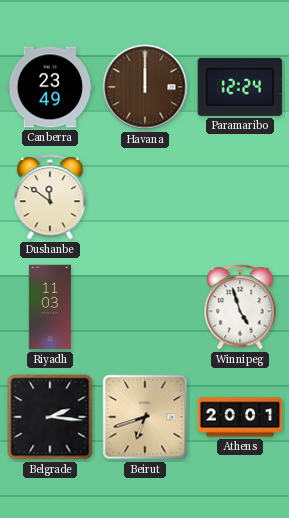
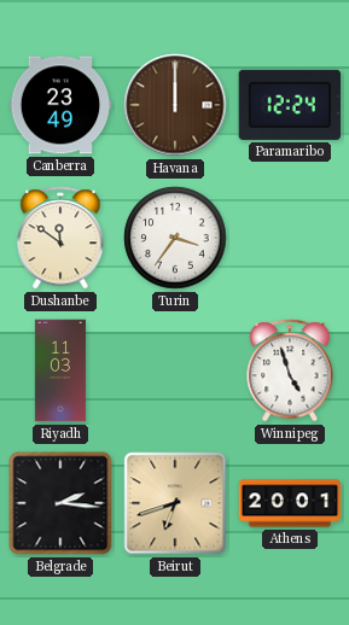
Turin: none -> 3:36 (175, 238)
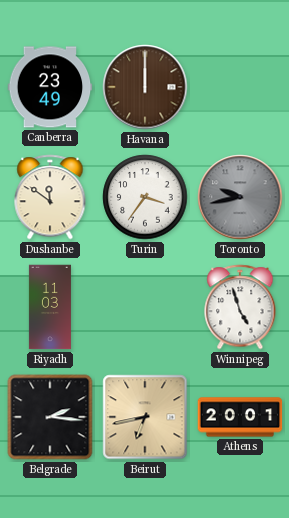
Paramaribo: 12:24 -> none (290, 105)
Toronto: none -> 9:43 (240, 197)
Beirut: 6:42 -> 6:43 (145, 417)
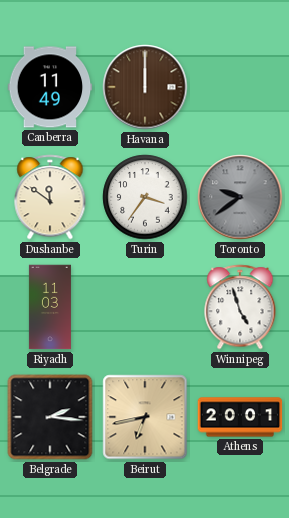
Canberra: 23:49 -> 11:49 (50, 87)
Toronto: 9:43 -> 9:39 (240, 197)
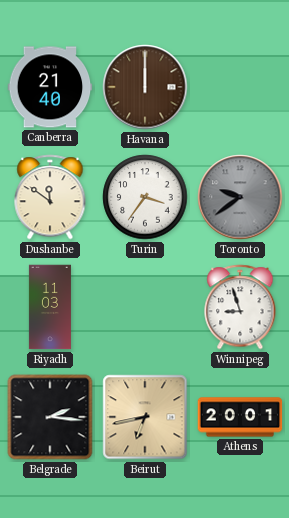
Canberra: 11:49 -> 21:40 (50, 87)
Winnipeg: 4:57 -> 8:57 (240, 307)
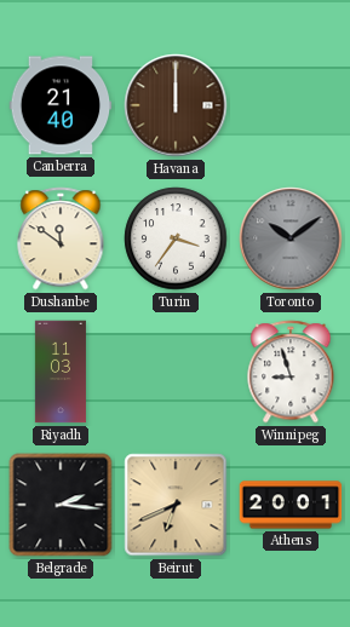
Toronto: 9:39 -> 10:09 (291, 238)
Beirut: 6:43 -> 6:41 (176, 505)
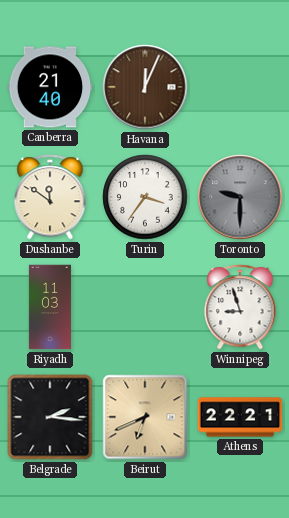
Havana: 12:00 -> 12:04 (145, 87)
Toronto: 10:09 -> 9:30 (240, 197)
Athens: 20:01 -> 22:21 (240, 417)
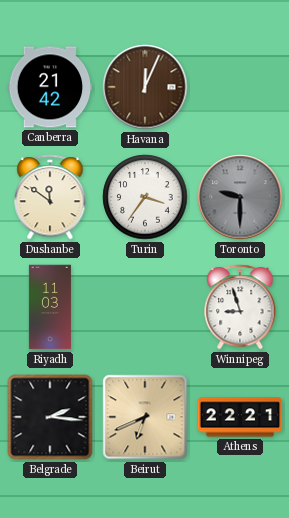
Canberra: 21:40 -> 21:42 (50, 87)
